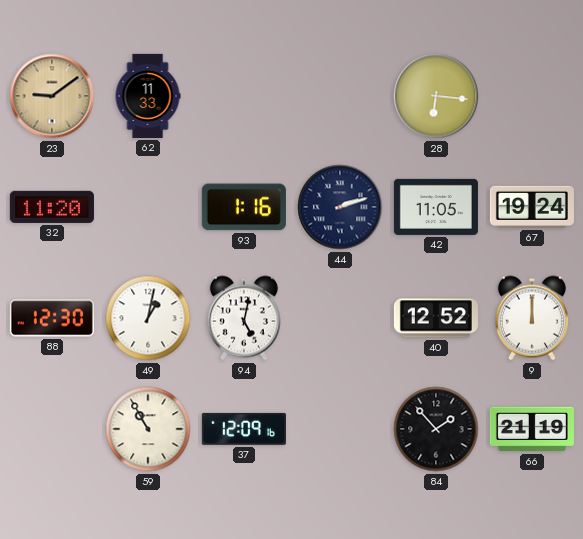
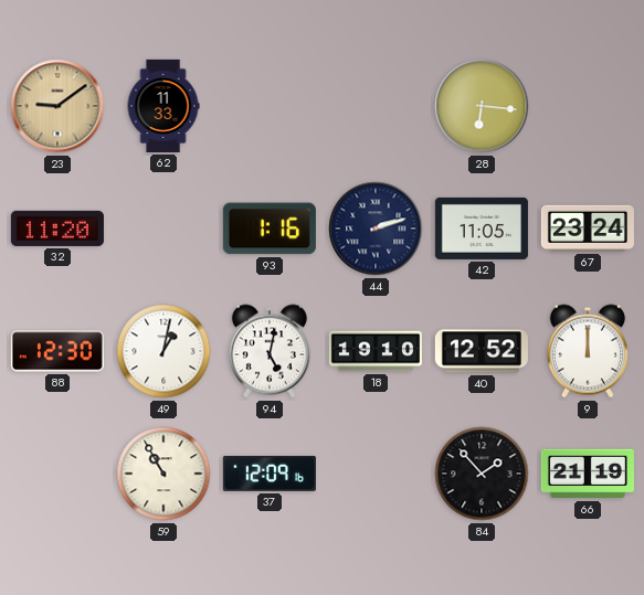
67: 19:24 -> 23:24 (588, 229)
18: none -> 19:10 (376, 351)
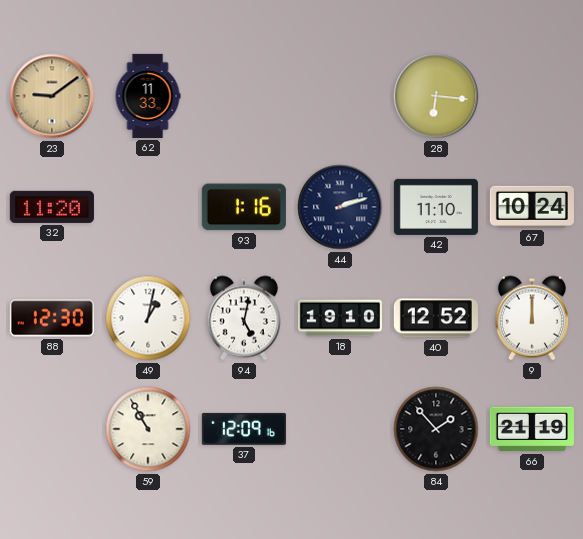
42: 11:05 -> 11:10 (436, 207)
67: 23:24 -> 10:24 (532, 207)
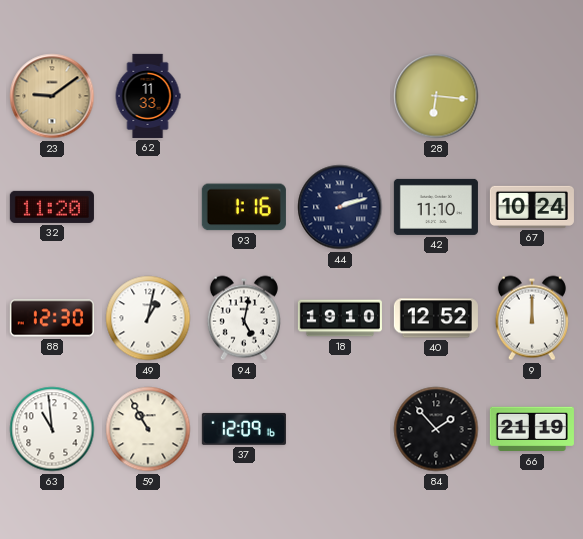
63: none -> 10:59 (52, 429)
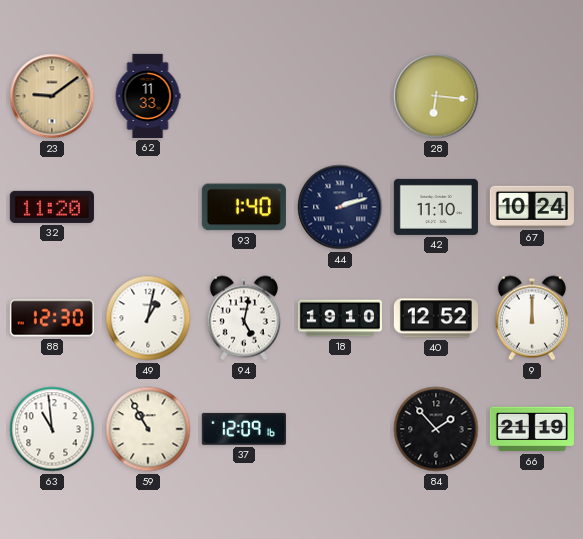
93: 1:16 -> 1:40 (244, 207)
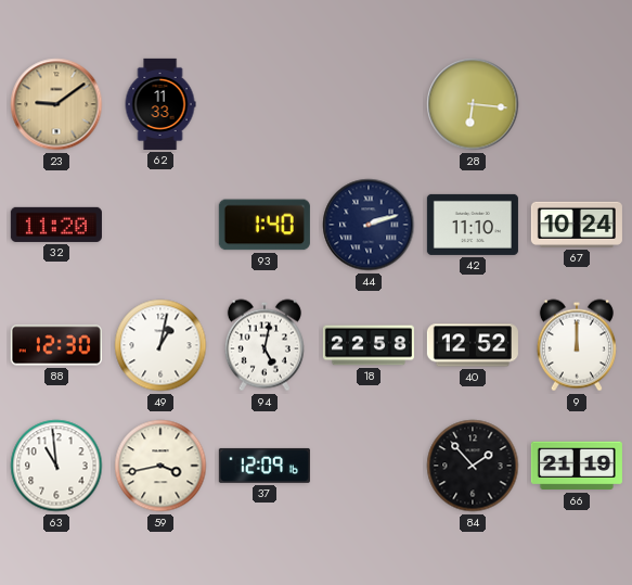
18: 19:10 -> 22:58 (369, 345)
59: 10:55 -> 3:43 (160, 466)
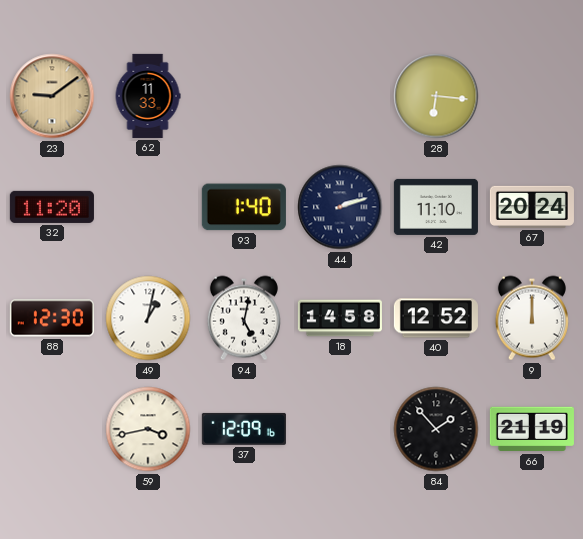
67: 10:24 -> 20:24 (532, 207)
18: 22:58 -> 14:58 (340, 318)
63: 10:59 -> none (56, 466)
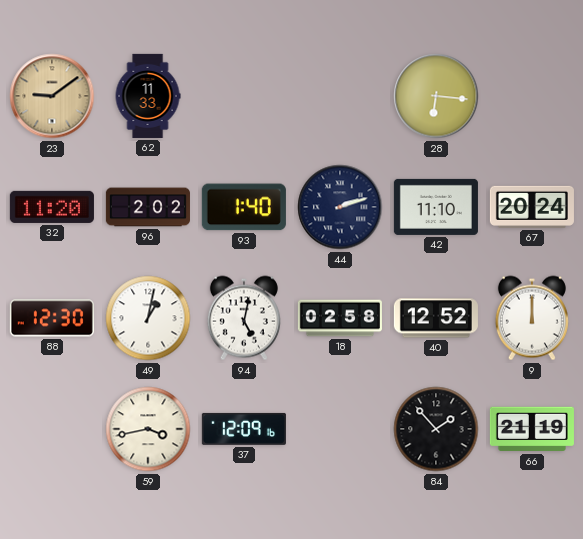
96: none -> 2:02 (148, 207)
18: 14:58 -> 02:58 (340, 318)
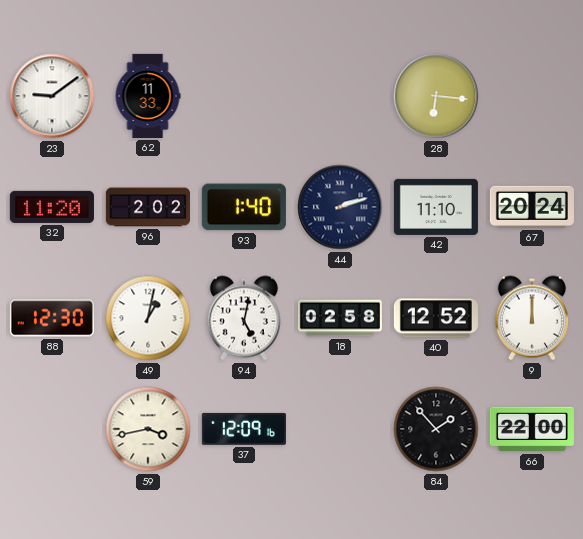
23 dial: champagne -> white (52, 96)
66: 21:19 -> 22:00 (532, 429)
